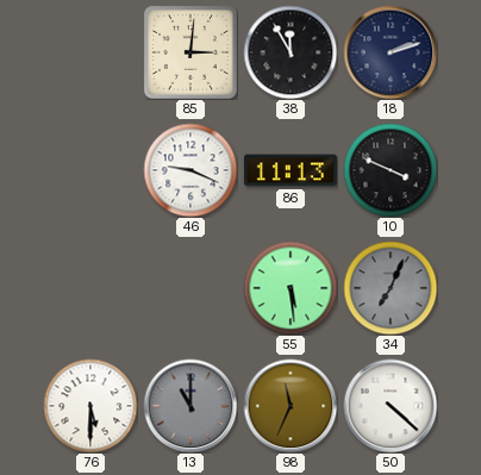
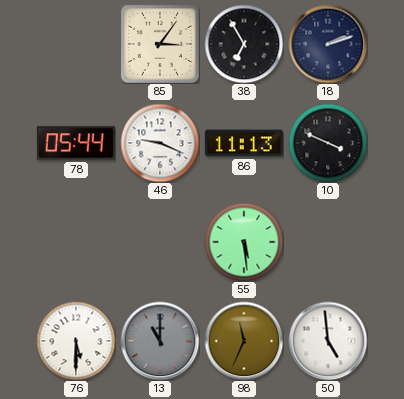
85: 3:01 -> 3:06 (160, 44)
38: 11:55 -> 6:55 (244, 44)
78: none -> 05:44 (76, 143)
34: 7:04 -> none (391, 288)
50: 4:22 -> 4:59 (328, 341)
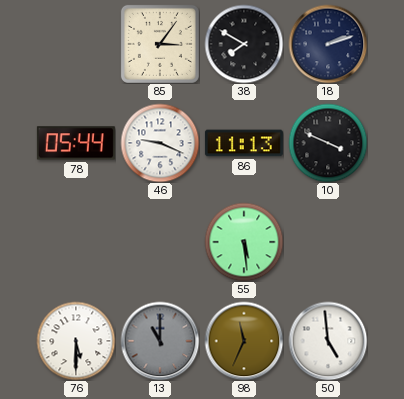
38: 6:55 -> 7:50 (244, 44)
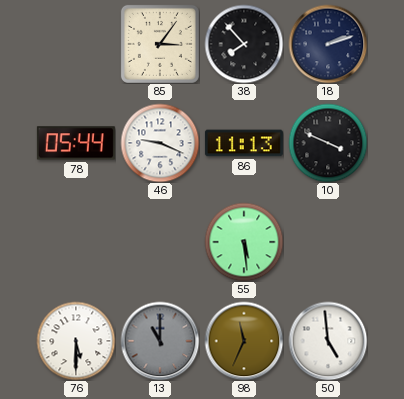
38: 7:50 -> 7:53 (244, 44)
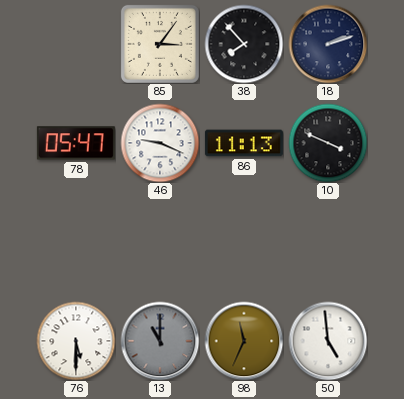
78: 05:44 -> 05:47 (76, 143)
55: 5:29 -> none (244, 242)
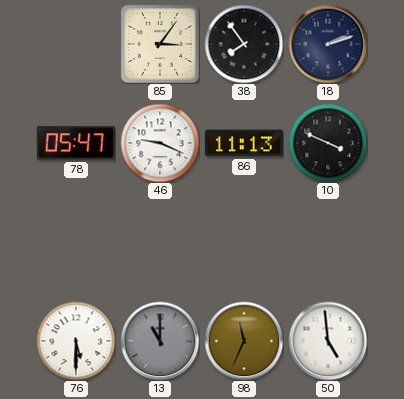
38: 7:53 -> 7:54 (244, 44)
